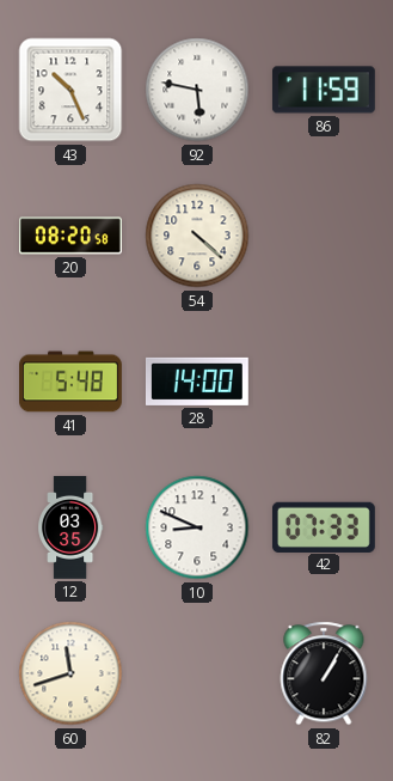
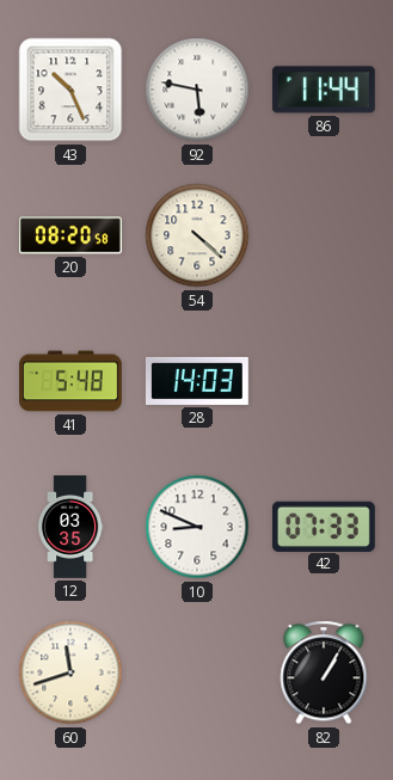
86: 11:59 -> 11:44 (324, 90)
28: 14:00 -> 14:03 (197, 381)
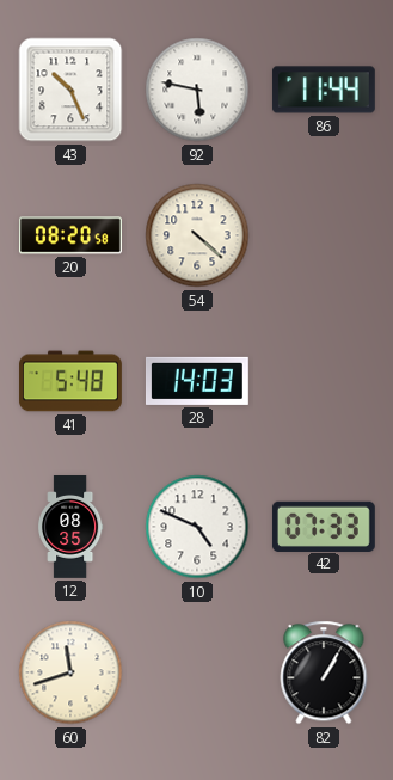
12: 03:35 -> 08:35 (72, 528)
10: 8:49 -> 4:49 (197, 527)
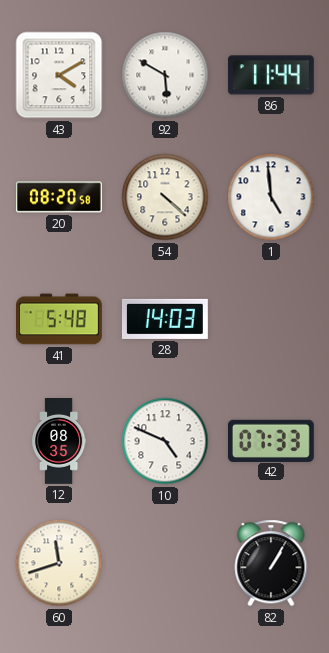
43: 10:26 -> 4:10 (59, 75)
92: 5:47 -> 5:50 (165, 75)
1: none -> 4:59 (271, 197)
